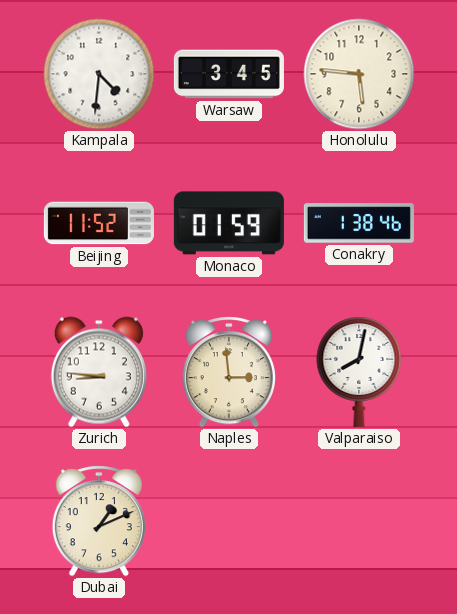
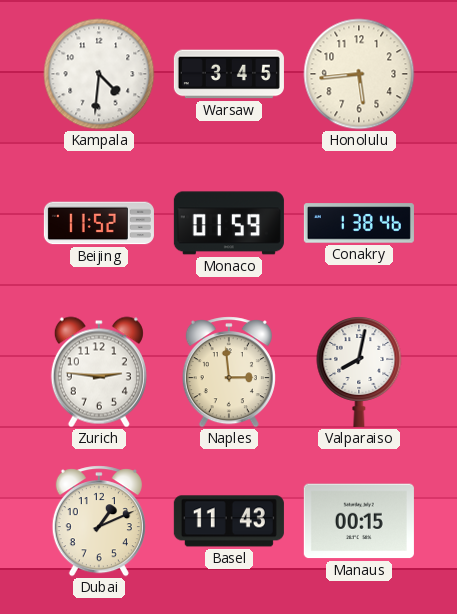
Honolulu: 5:46 -> 5:44 (359, 74)
Zurich: 8:46 -> 2:46 (99, 372)
Basel: none -> 11:43 (229, 521)
Manaus: none -> 00:15 (359, 521)
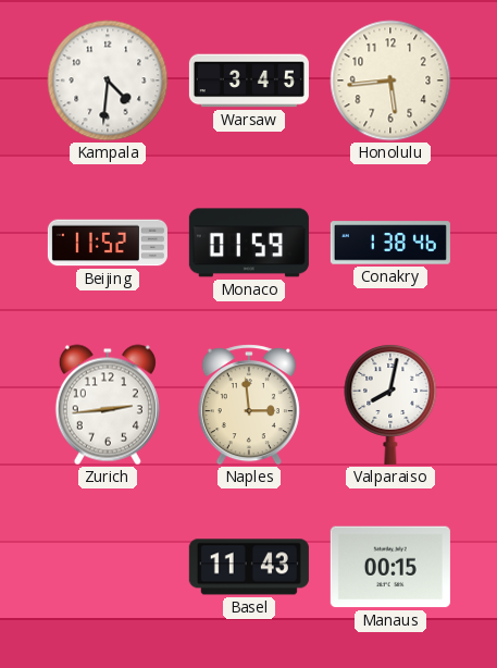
Zurich: 2:46 -> 2:44 (108, 405)
Dubai: 1:11 -> none (99, 521)
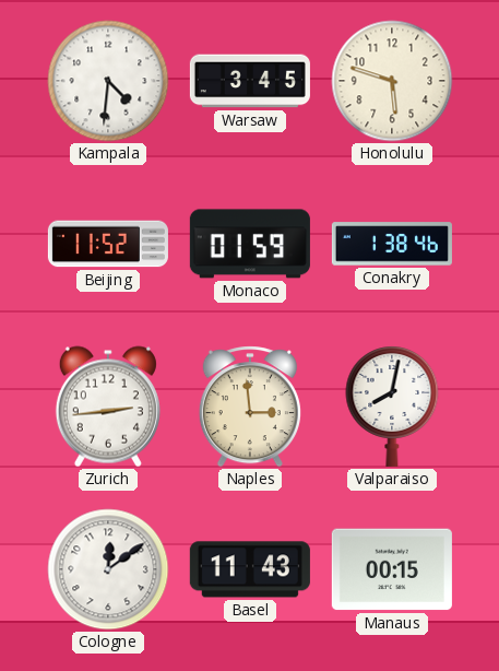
Honolulu: 5:44 -> 5:48 (392, 81)
Cologne: none -> 12:09 (108, 569)
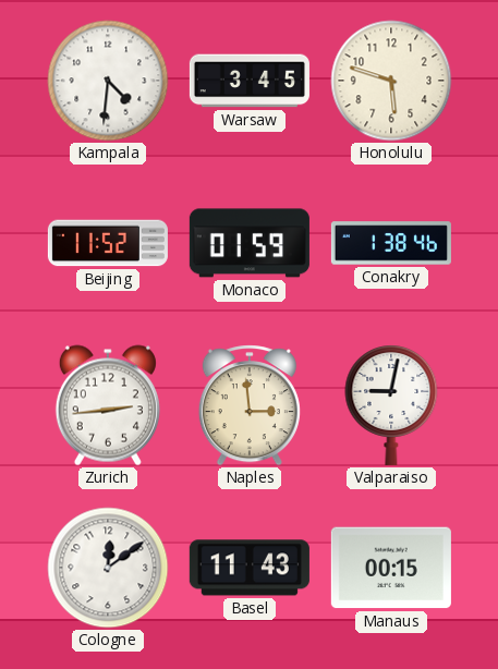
Valparaiso: 8:02 -> 9:02 (391, 405)
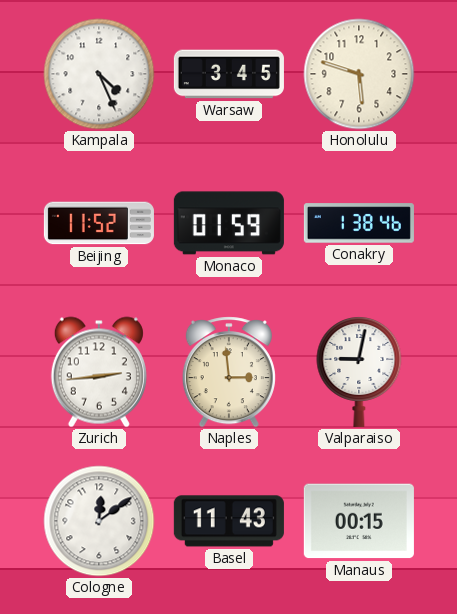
Kampala: 4:31 -> 4:26 (99, 74)
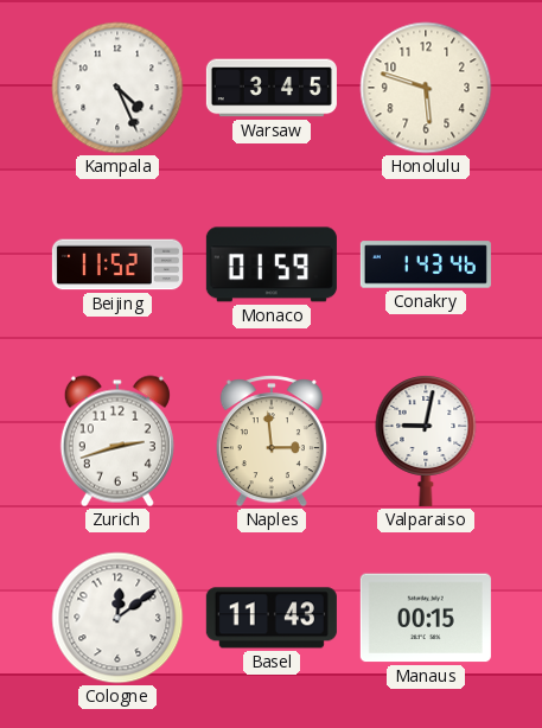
Conakry: 1:38 -> 1:43 (426, 264)
Zurich: 2:44 -> 2:42 (117, 441)
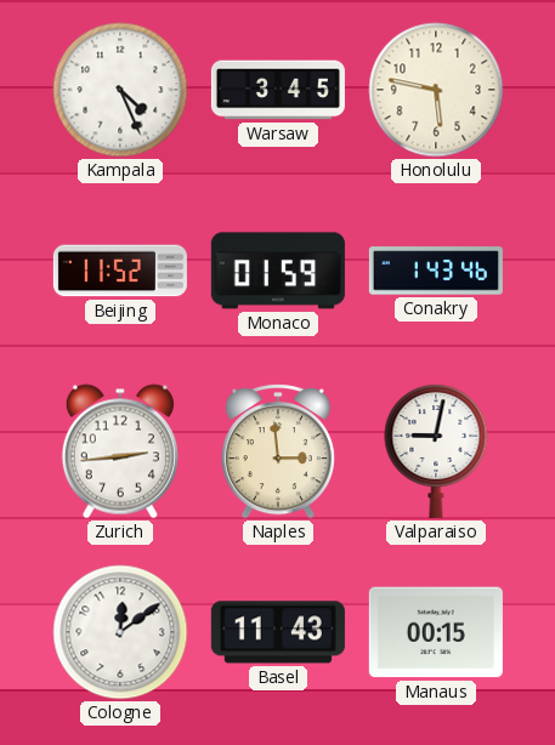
Honolulu: 5:48 -> 5:47 (436, 90)
Zurich: 2:42 -> 2:44 (120, 451)
